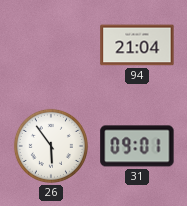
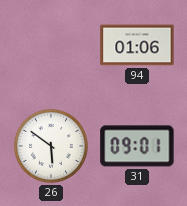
94: 21:04 -> 01:06 (137, 45)
26: 5:54 -> 5:51 (51, 146)
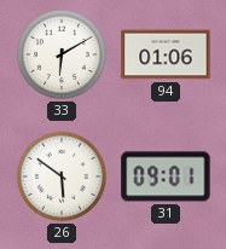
33: none -> 6:10 (62, 54)
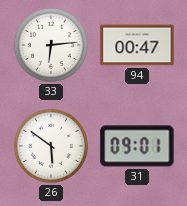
33: 6:10 -> 6:14 (51, 45)
94: 01:06 -> 00:47 (137, 45)
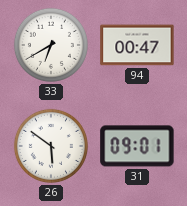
33: 6:14 -> 6:40 (51, 45)
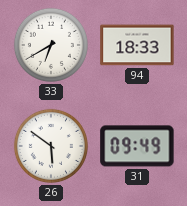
94: 00:47 -> 18:33 (137, 45)
31: 09:01 -> 09:49 (137, 146)
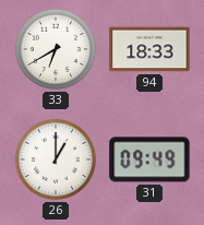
26: 5:51 -> 1:00 (56, 159)
